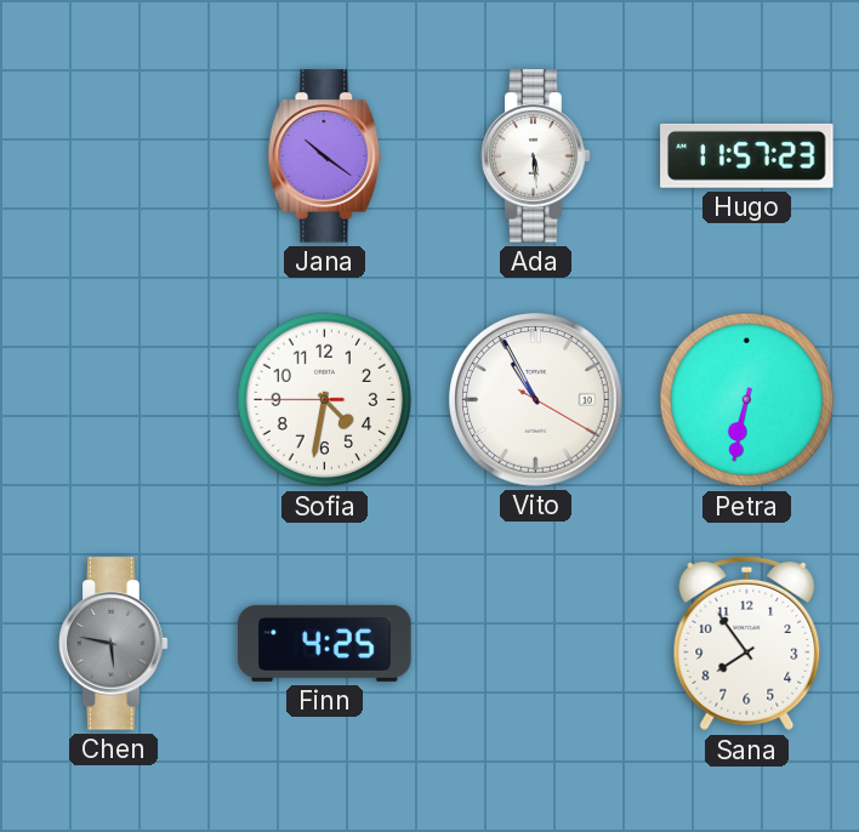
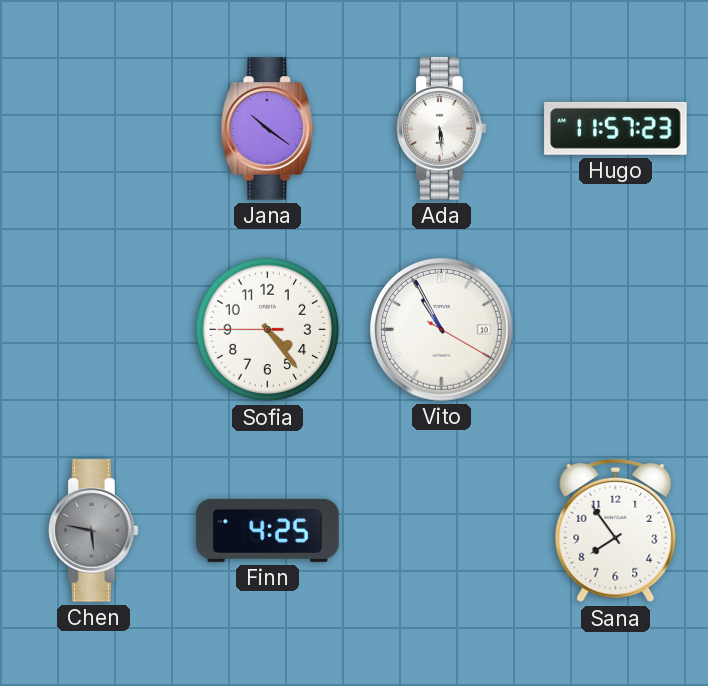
Sofia: 4:31 -> 4:23 (268, 330)
Petra: 6:32 -> none (747, 400)
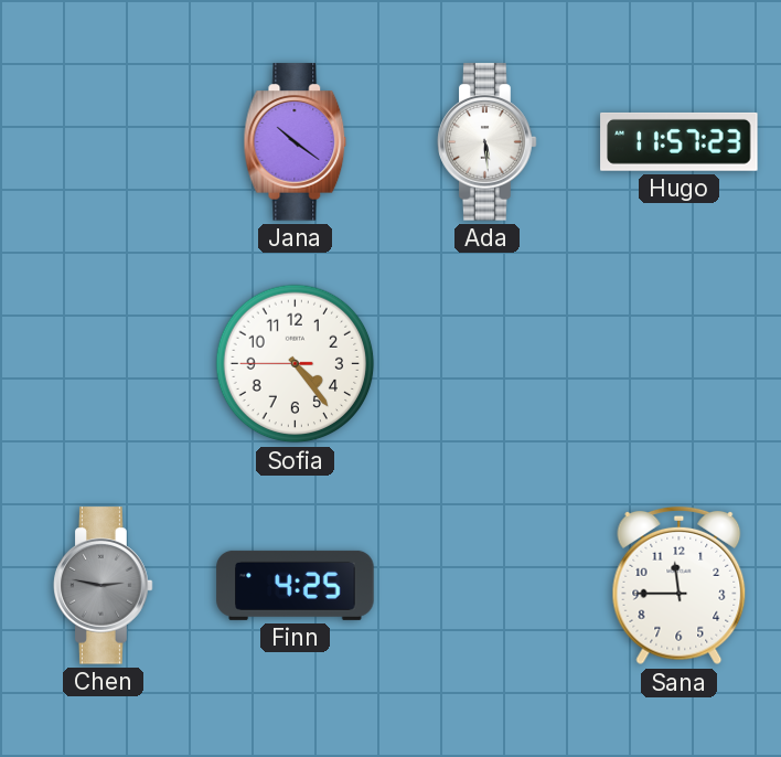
Vito: 10:55 -> none (442, 330)
Chen: 5:47 -> 2:47 (104, 586)
Sana: 7:54 -> 11:45 (680, 586)
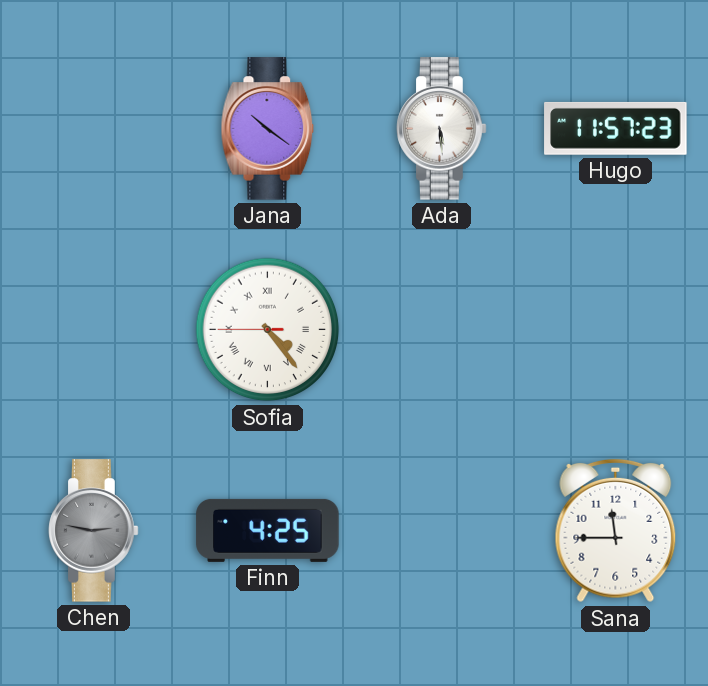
Sofia numerals: Arabic -> Roman (268, 330)
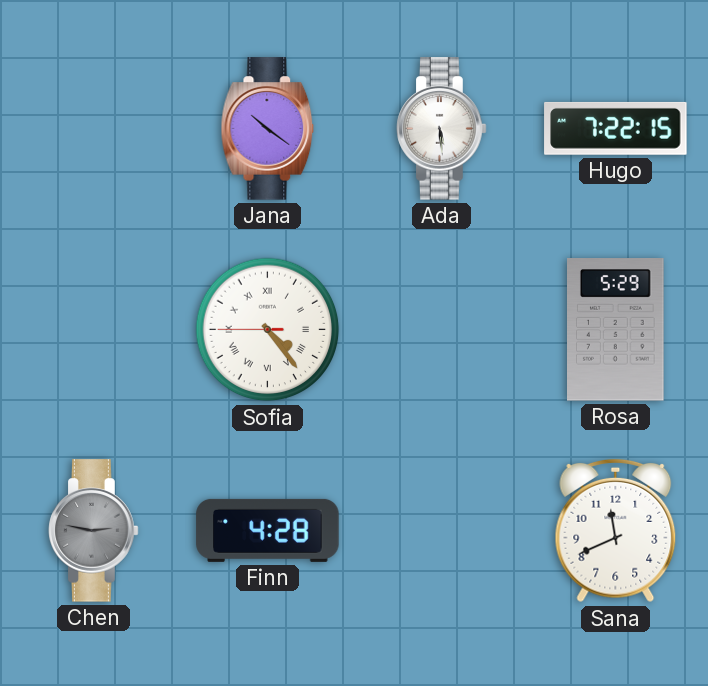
Hugo: 11:57 -> 7:22 (616, 128)
Rosa: none -> 5:29 (616, 330)
Finn: 4:25 -> 4:28 (268, 530)
Sana: 11:45 -> 11:41 (616, 531)
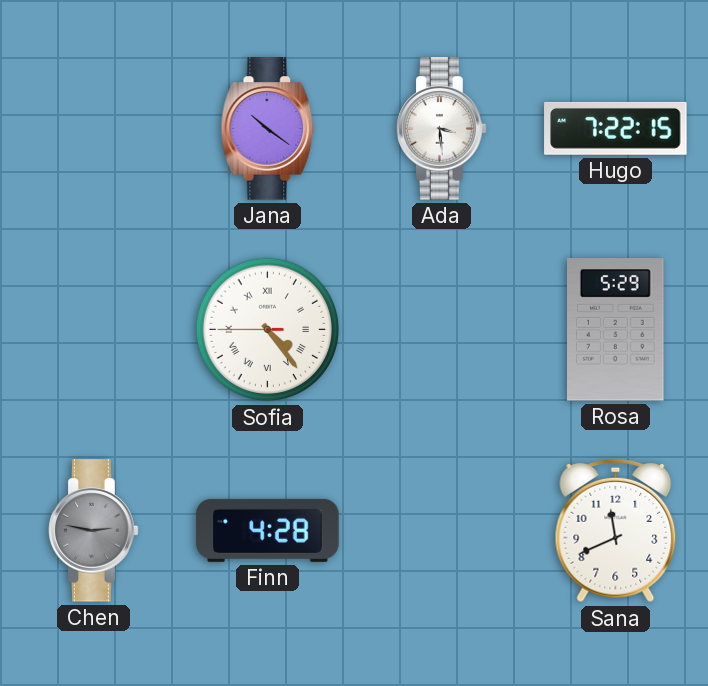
Ada: 5:29 -> 3:29 (442, 129)
